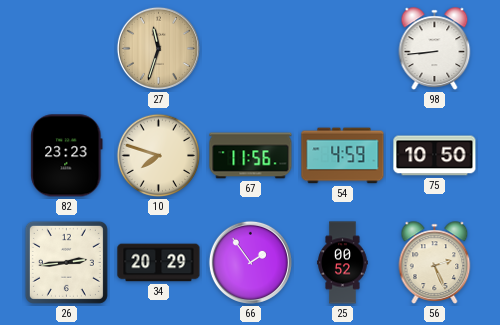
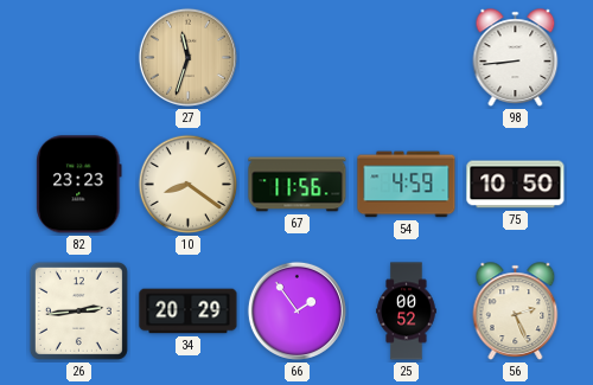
10: 7:48 -> 8:21 (189, 185)
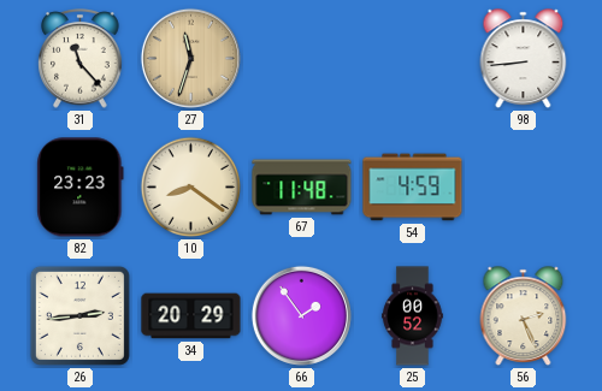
31: none -> 11:23 (81, 59)
67: 11:56 -> 11:48 (302, 188)
75: 10:50 -> none (516, 185)
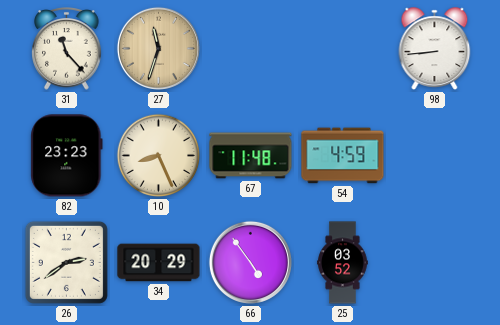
10: 8:21 -> 8:26 (159, 156)
26: 2:44 -> 2:39 (66, 262)
66: 1:54 -> 4:54 (250, 262)
25: 00:52 -> 03:52 (343, 263)
56: 2:26 -> none (524, 316)
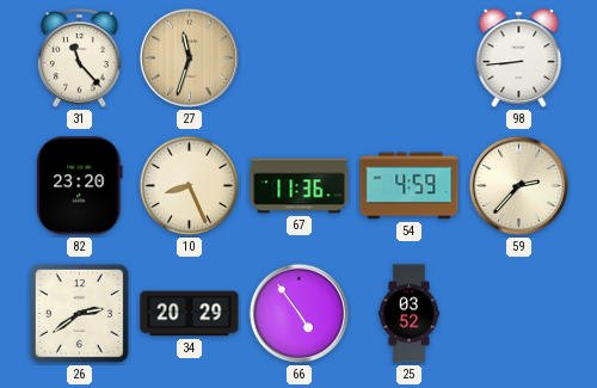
82: 23:23 -> 23:20 (80, 186)
67: 11:48 -> 11:36 (300, 186)
59: none -> 2:37 (518, 185)
